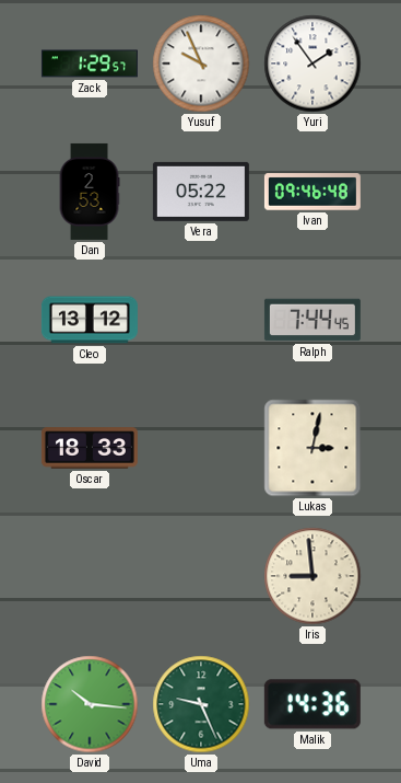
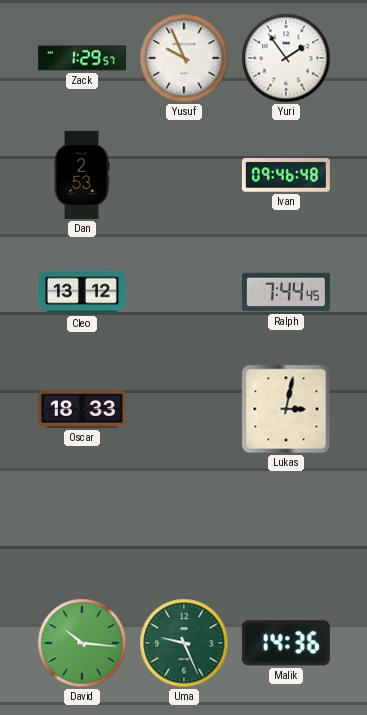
Vera: 05:22 -> none (201, 192)
Iris: 8:59 -> none (312, 576)
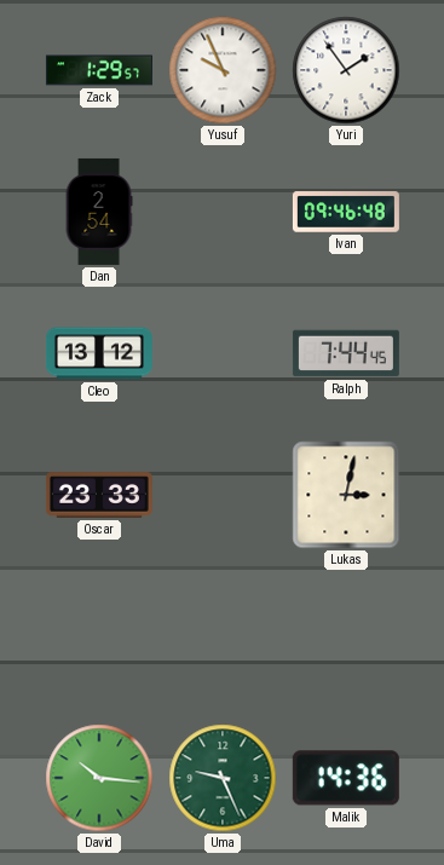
Dan: 2:53 -> 2:54 (99, 212)
Oscar: 18:33 -> 23:33 (99, 495)
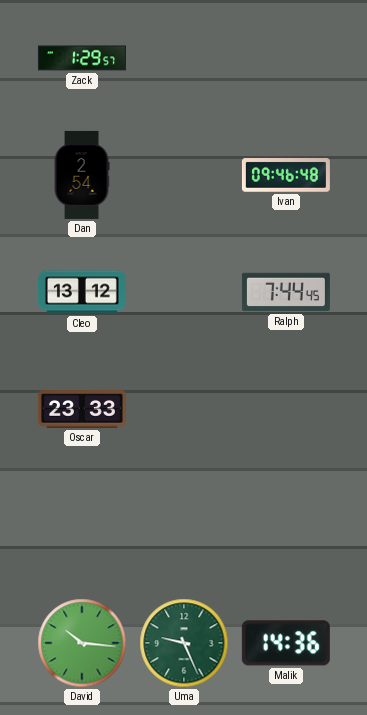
Yusuf: 9:56 -> none (223, 70)
Yuri: 1:54 -> none (346, 70)
Lukas: 3:02 -> none (346, 495)
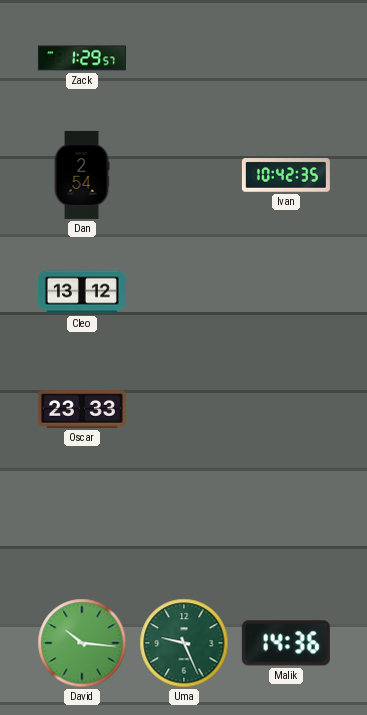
Ivan: 09:46 -> 10:42 (286, 175)
Ralph: 7:44 -> none (286, 292)
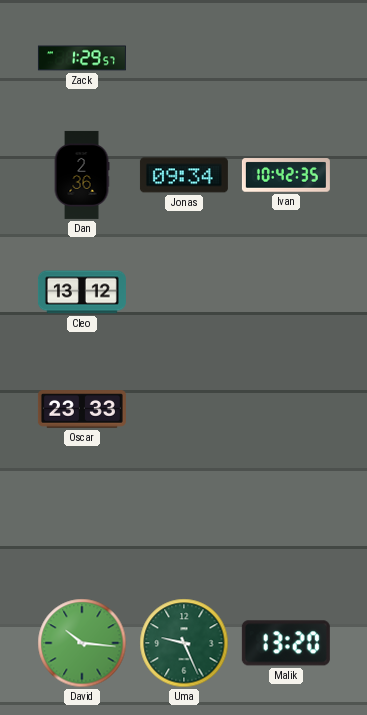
Dan: 2:54 -> 2:36 (82, 175)
Jonas: none -> 09:34 (184, 175)
Malik: 14:36 -> 13:20 (286, 643)
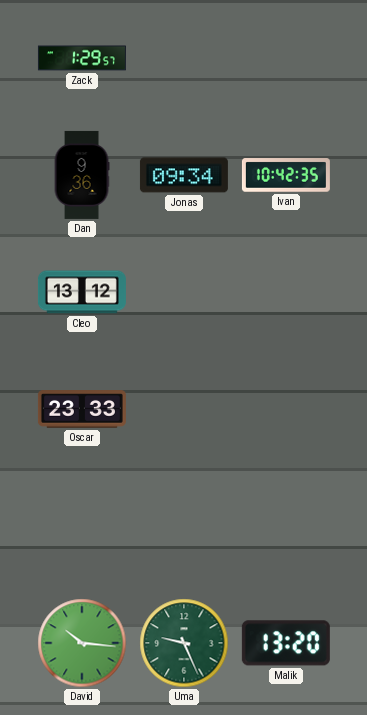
Dan: 2:36 -> 9:36 (82, 175)
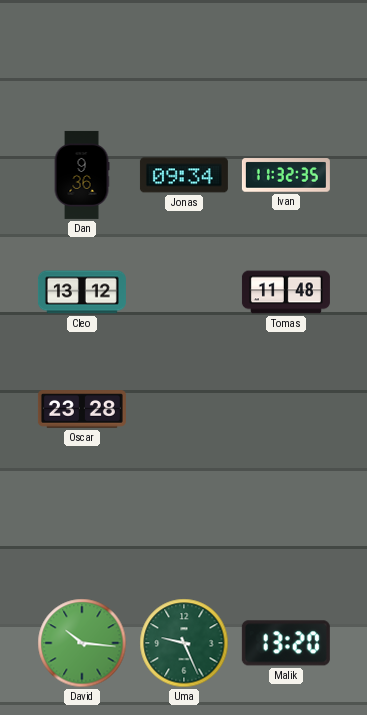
Zack: 1:29 -> none (82, 58)
Ivan: 10:42 -> 11:32 (286, 175)
Tomas: none -> 11:48 (286, 292)
Oscar: 23:33 -> 23:28 (82, 409)
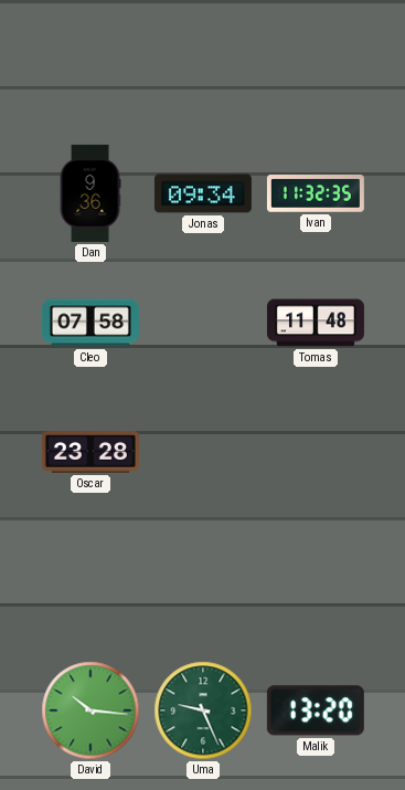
Cleo: 13:12 -> 07:58 (90, 323)
